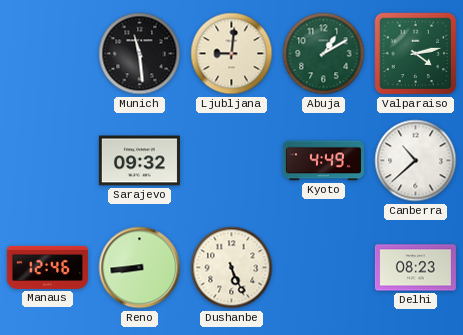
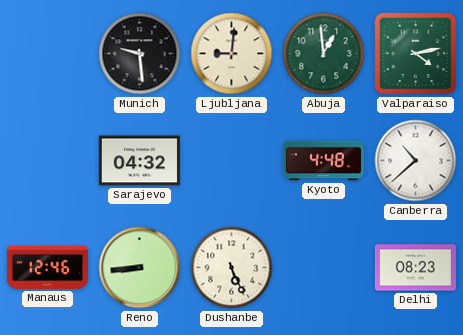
Munich: 11:29 -> 9:29 (140, 54)
Abuja: 1:10 -> 12:59 (324, 54)
Sarajevo: 09:32 -> 04:32 (139, 161)
Kyoto: 4:49 -> 4:48 (323, 161)
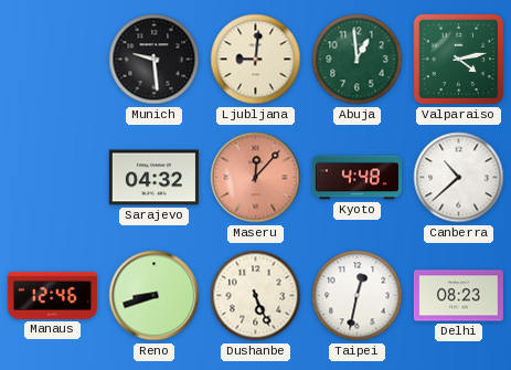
Maseru: none -> 12:07 (256, 178)
Reno: 8:44 -> 8:42 (155, 296)
Taipei: none -> 12:32 (358, 296)
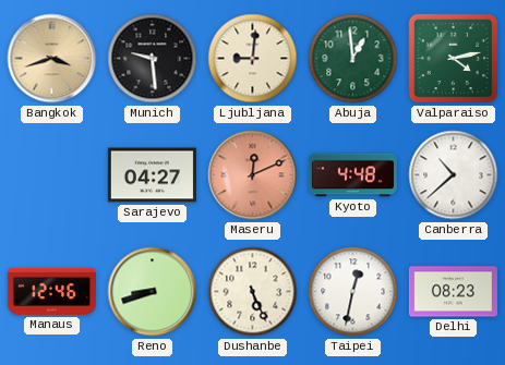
Bangkok: none -> 3:42 (52, 59)
Sarajevo: 04:32 -> 04:27 (152, 175)
Maseru: 12:07 -> 12:11 (253, 175)
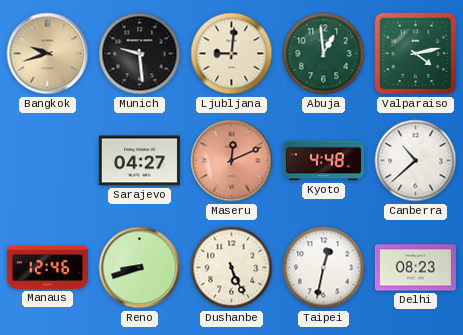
Bangkok: 3:42 -> 9:42 (48, 54)
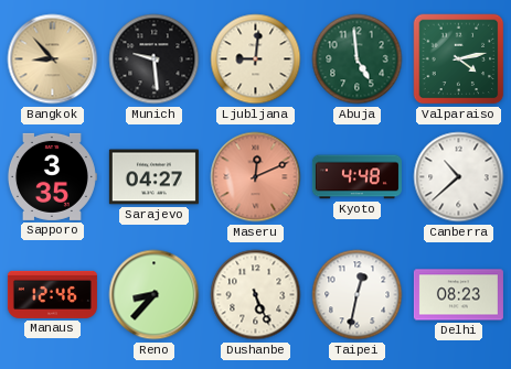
Bangkok: 9:42 -> 8:53 (53, 59)
Abuja: 12:59 -> 4:59 (358, 59)
Sapporo: none -> 3:35 (52, 176)
Reno: 8:42 -> 8:37 (155, 295)
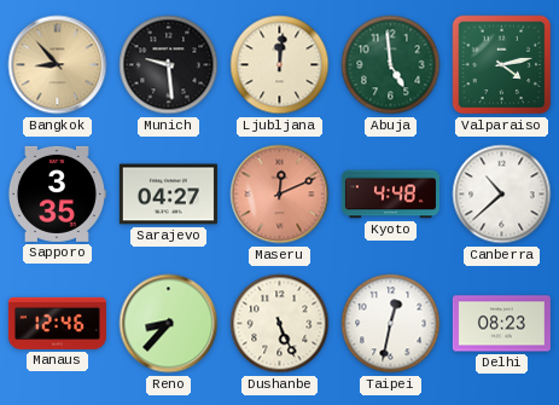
Ljubljana: 9:01 -> 12:01 (280, 65)
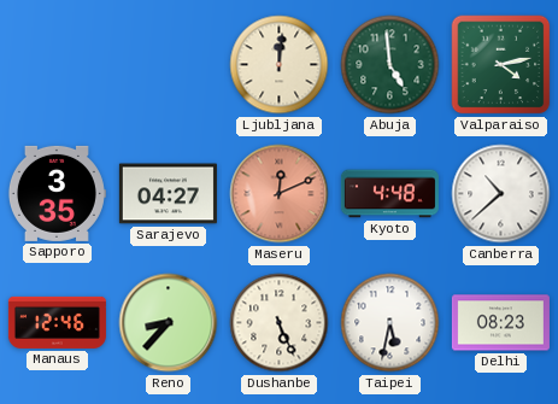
Bangkok: 8:53 -> none (58, 65)
Munich: 9:29 -> none (169, 65)
Taipei: 12:32 -> 5:32 (390, 323)
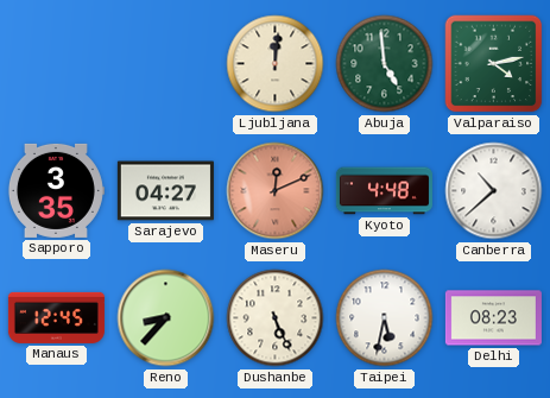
Manaus: 12:46 -> 12:45 (56, 317)
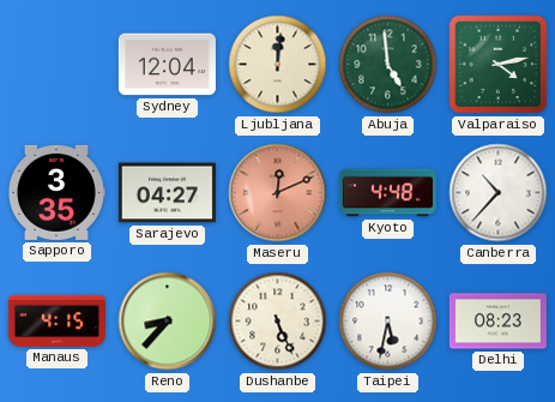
Sydney: none -> 12:04 (167, 65)
Canberra: 10:38 -> 10:37 (499, 193)
Manaus: 12:45 -> 4:15 (56, 320)
